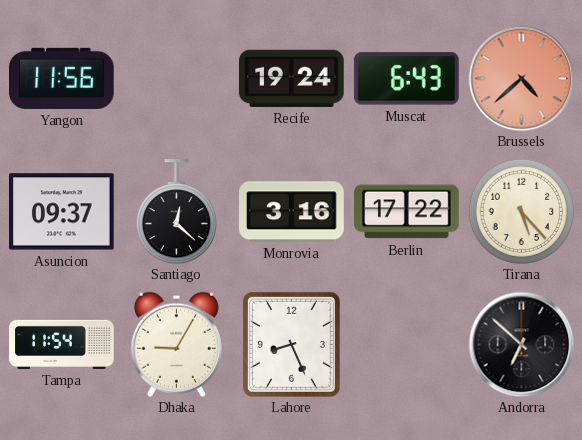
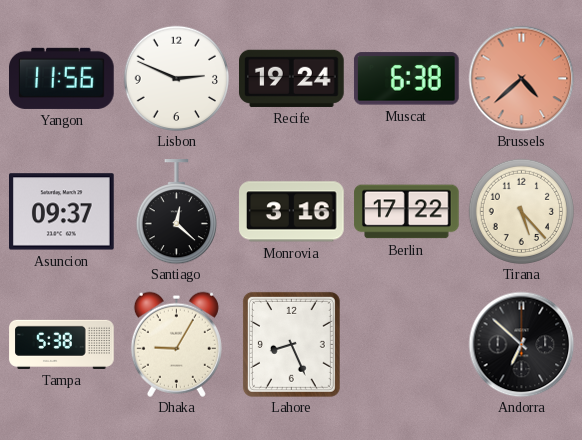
Lisbon: none -> 2:49 (176, 78)
Muscat: 6:43 -> 6:38 (406, 79)
Tampa: 11:54 -> 5:38 (62, 344)
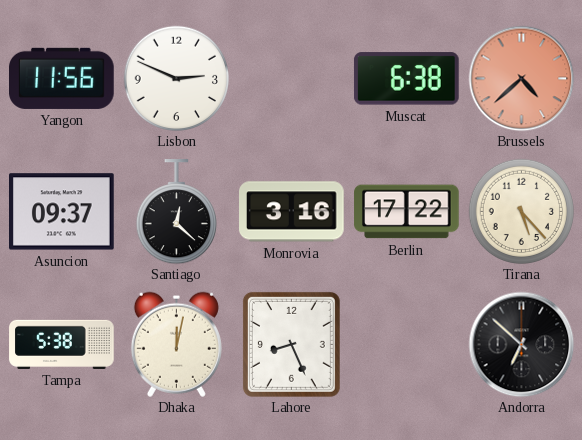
Recife: 19:24 -> none (292, 78)
Dhaka: 9:05 -> 12:02 (176, 344)
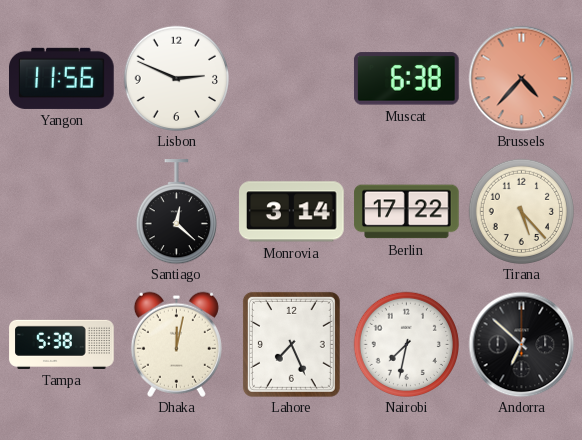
Brussels: 4:38 -> 4:37 (521, 78)
Asuncion: 09:37 -> none (62, 212)
Monrovia: 3:16 -> 3:14 (292, 212)
Lahore: 8:26 -> 7:26 (291, 344)
Nairobi: none -> 7:32 (406, 344)
